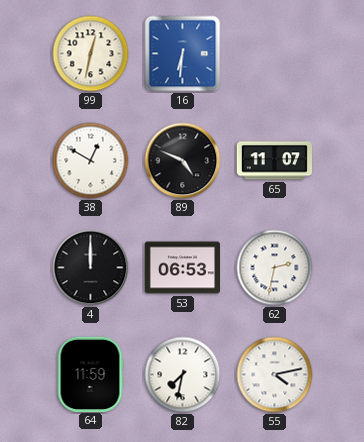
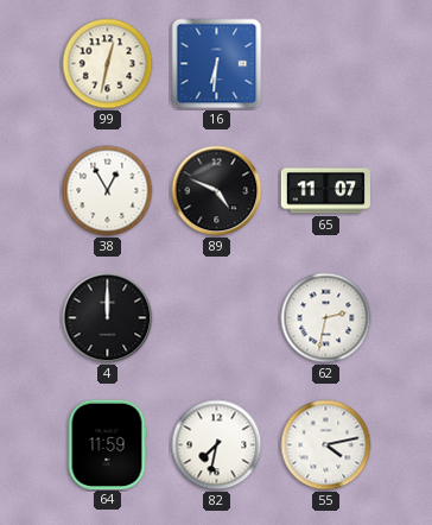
38: 12:50 -> 12:55 (108, 191)
53: 06:53 -> none (182, 268)
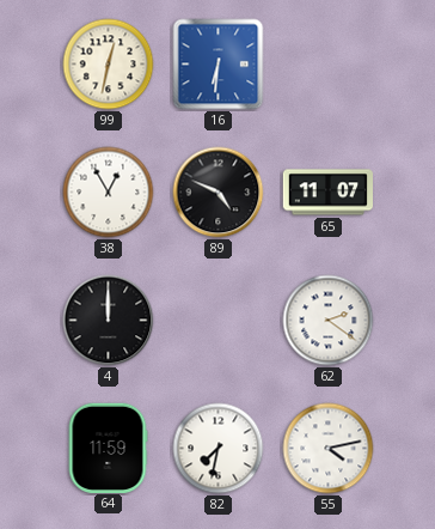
62: 2:32 -> 2:21 (329, 321)
